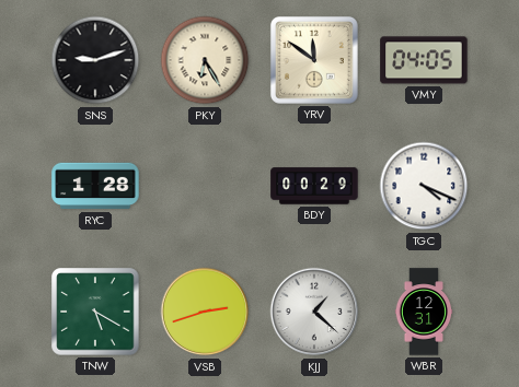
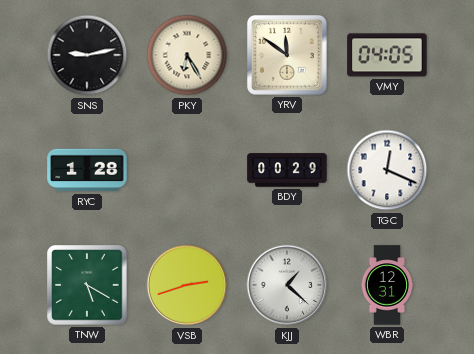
SNS: 9:12 -> 9:13 (87, 55)
TGC: 4:19 -> 12:19 (387, 170)
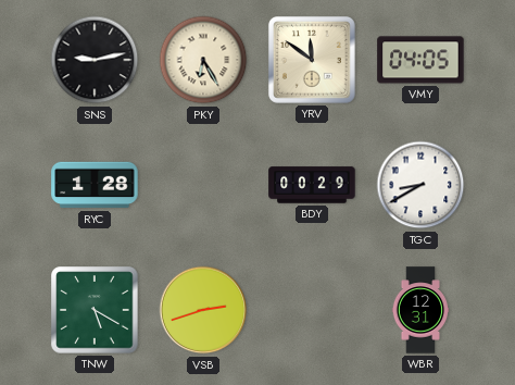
TGC: 12:19 -> 8:40 (420, 185)
KJJ: 1:22 -> none (287, 285)
